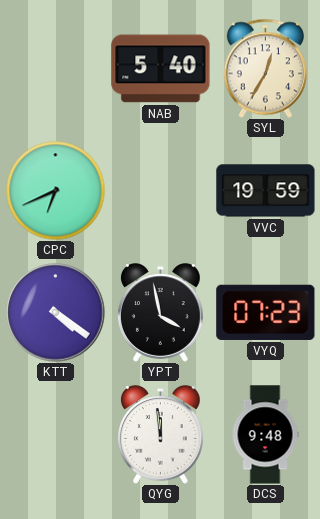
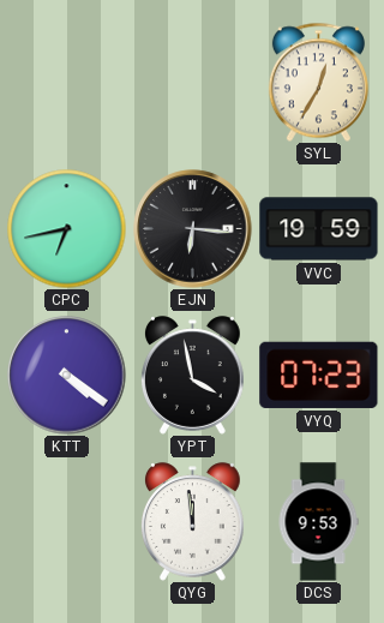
NAB: 5:40 -> none (161, 69)
CPC: 6:41 -> 6:43 (67, 229)
EJN: none -> 6:16 (193, 229)
DCS: 9:48 -> 9:53 (318, 522)
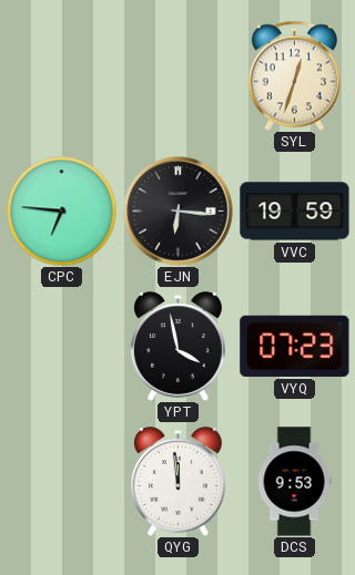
SYL: 12:35 -> 12:33 (294, 75)
CPC: 6:43 -> 6:46 (62, 212)
KTT: 4:21 -> none (67, 376)
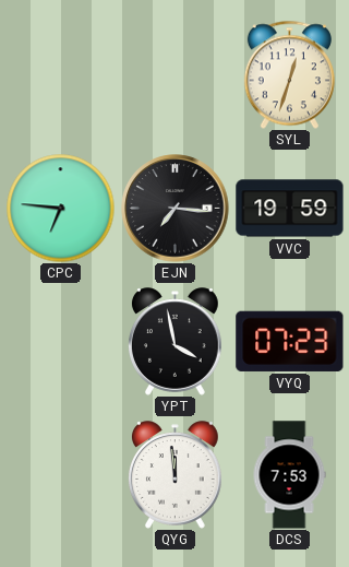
EJN: 6:16 -> 7:16 (176, 209)
DCS: 9:53 -> 7:53 (289, 475)
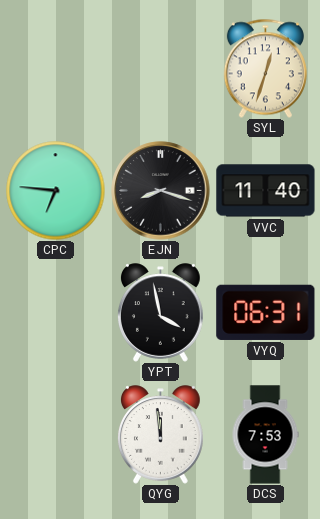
EJN: 7:16 -> 8:18 (161, 191)
VVC: 19:59 -> 11:40 (266, 191)
VYQ: 07:23 -> 06:31 (266, 312)
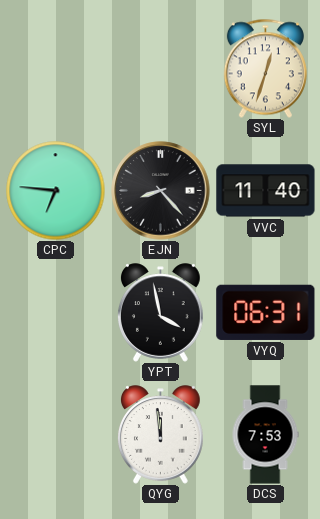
EJN: 8:18 -> 8:23 (161, 191)
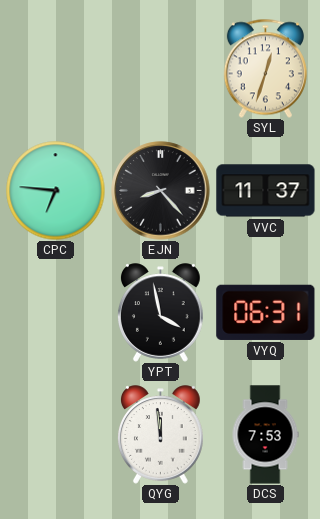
VVC: 11:40 -> 11:37 (266, 191)
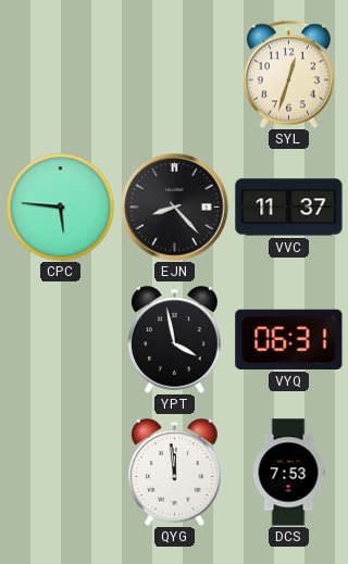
CPC: 6:46 -> 5:46 (61, 208)
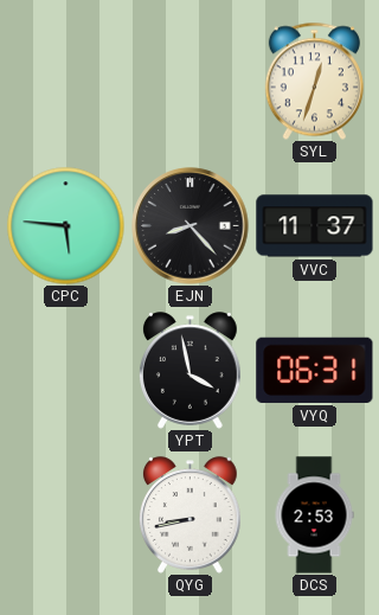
QYG: 11:59 -> 8:43 (191, 515)
DCS: 7:53 -> 2:53 (314, 515)
